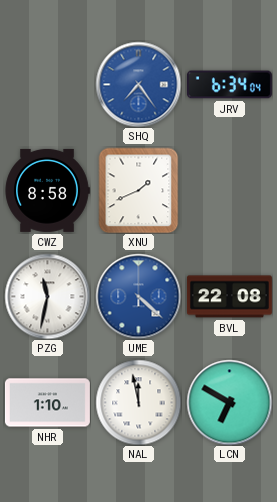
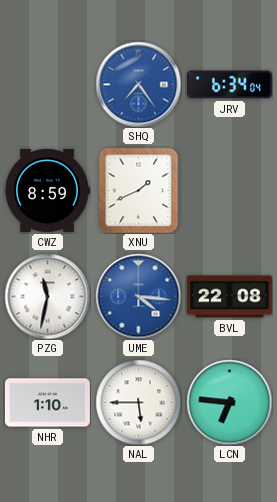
CWZ: 8:58 -> 8:59 (47, 190)
UME: 4:22 -> 4:16 (138, 296)
NAL: 11:58 -> 5:45 (138, 402)
LCN: 6:50 -> 6:46 (229, 402)
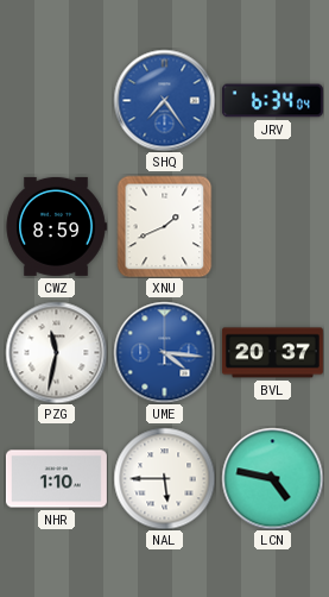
BVL: 22:08 -> 20:37 (272, 353)
LCN: 6:46 -> 4:47 (272, 478)
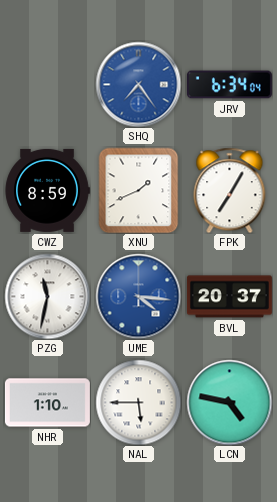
FPK: none -> 7:05 (230, 190)
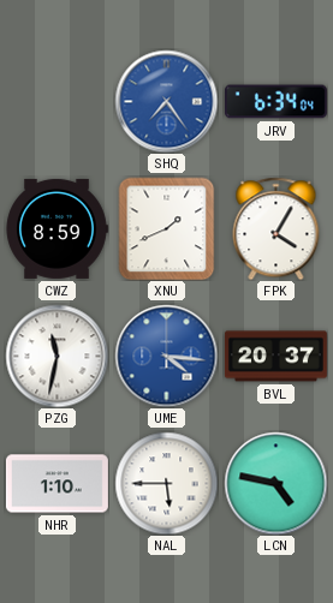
FPK: 7:05 -> 4:05 (276, 228)
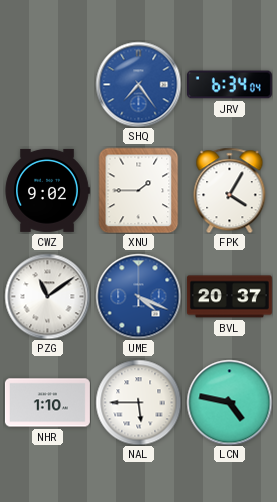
CWZ: 8:59 -> 9:02 (47, 190)
XNU: 1:41 -> 1:45 (139, 190)
PZG: 11:32 -> 11:09 (47, 296)
UME: 4:16 -> 4:19 (138, 296)
